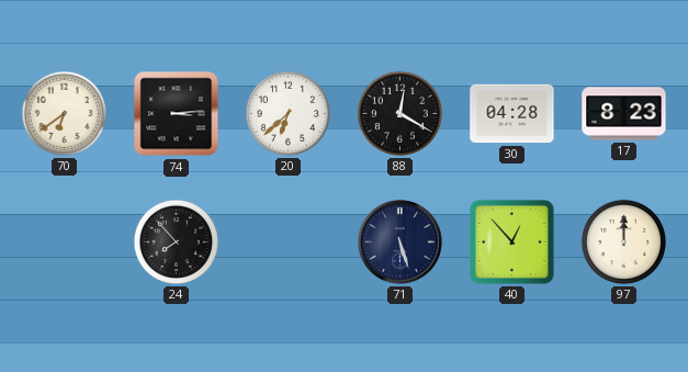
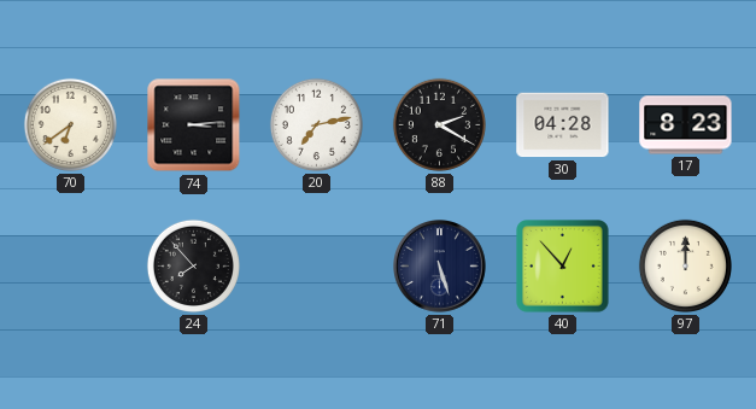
20: 6:38 -> 7:13 (316, 124)
88: 12:20 -> 2:20 (439, 124)
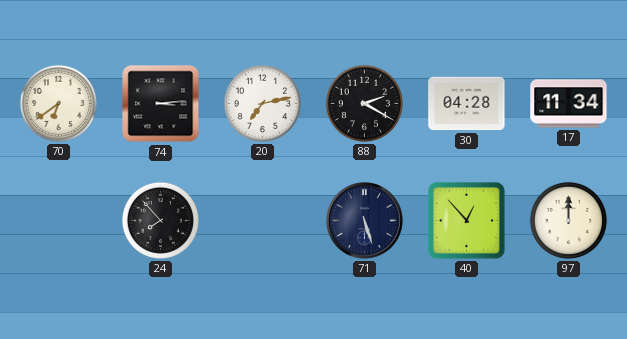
17: 8:23 -> 11:34 (569, 104)
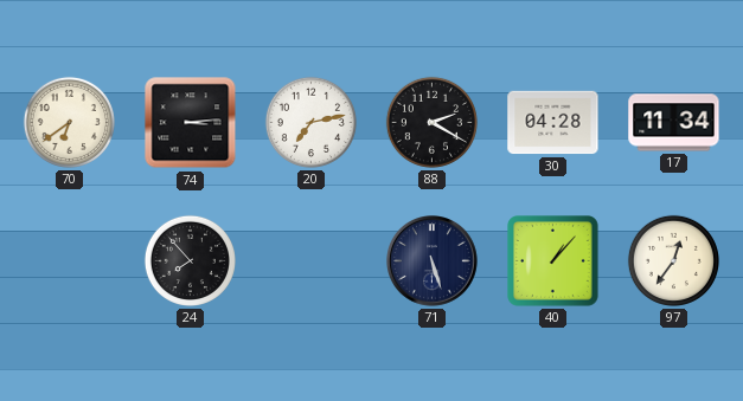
40: 12:53 -> 1:07 (553, 261)
97: 12:00 -> 12:36 (673, 260)
